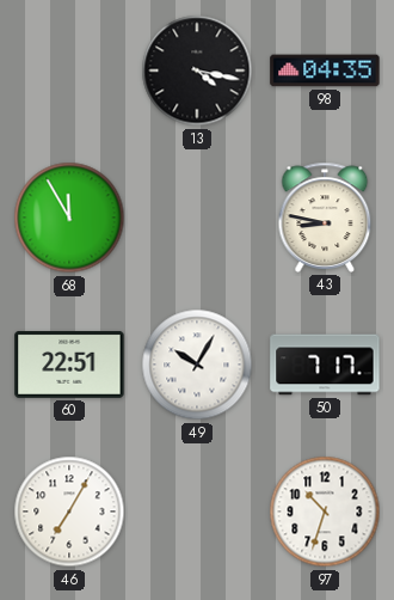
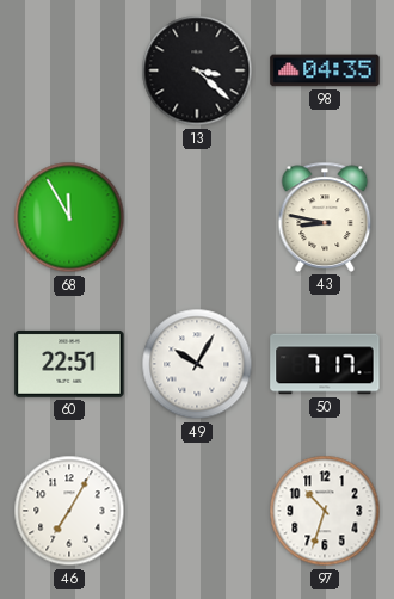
13: 4:17 -> 3:22 (197, 70)
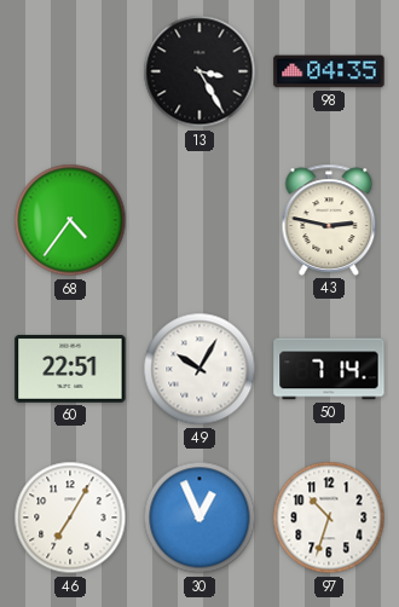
13: 3:22 -> 3:25 (199, 71)
68: 11:55 -> 4:36 (70, 220)
43: 8:47 -> 2:47 (329, 220)
50: 7:17 -> 7:14 (329, 369)
30: none -> 12:56 (199, 518)
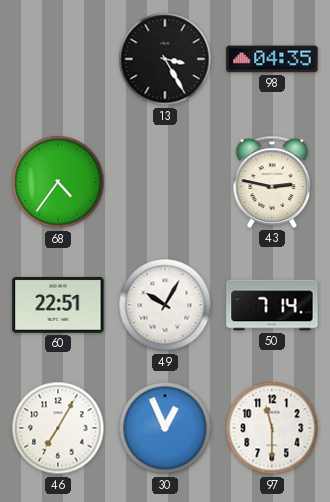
97: 10:33 -> 11:30 (272, 428)
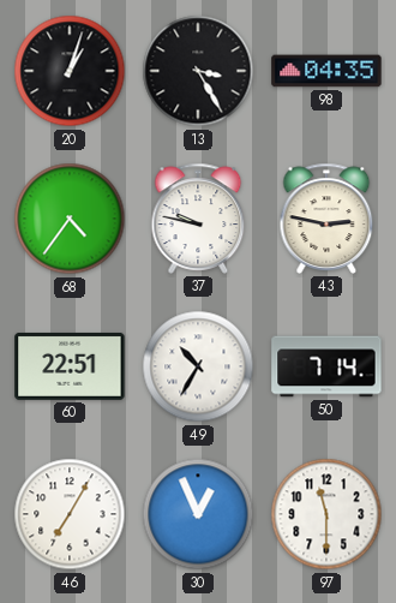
20: none -> 1:03 (70, 71)
37: none -> 9:47 (198, 219)
49: 10:05 -> 10:35 (198, 366)
